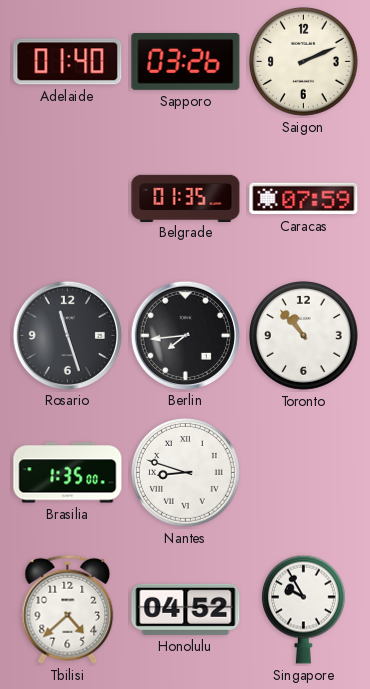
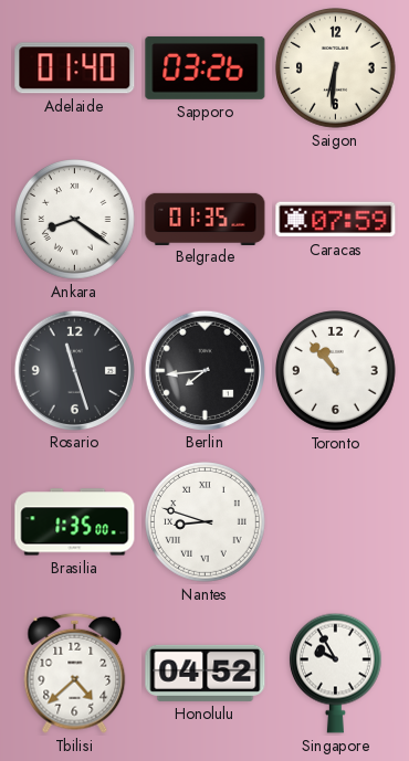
Saigon: 2:11 -> 6:31 (336, 68)
Ankara: none -> 8:21 (75, 220)
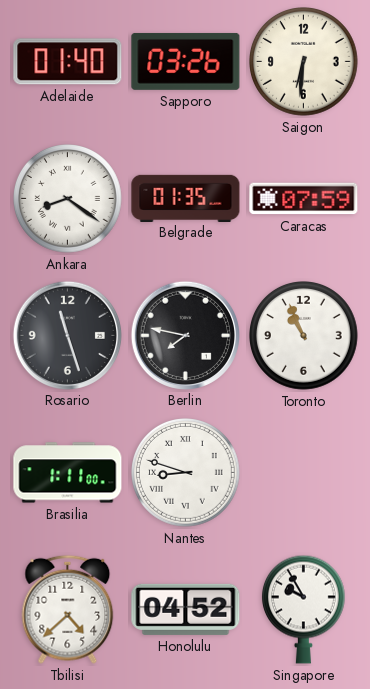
Berlin: 7:44 -> 7:47 (185, 335)
Toronto: 10:53 -> 10:56 (304, 336)
Brasilia: 1:35 -> 1:11 (68, 473)
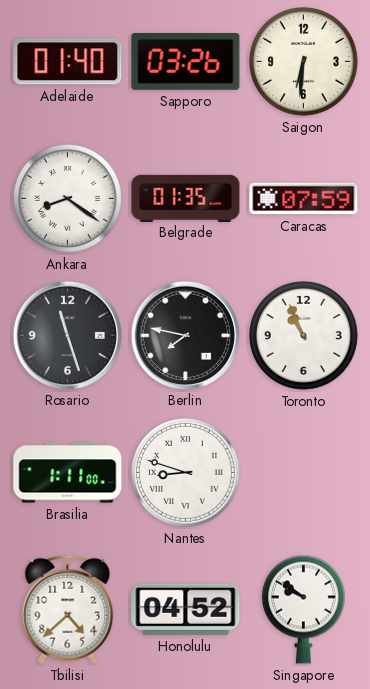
Singapore: 9:55 -> 9:51 (303, 609)
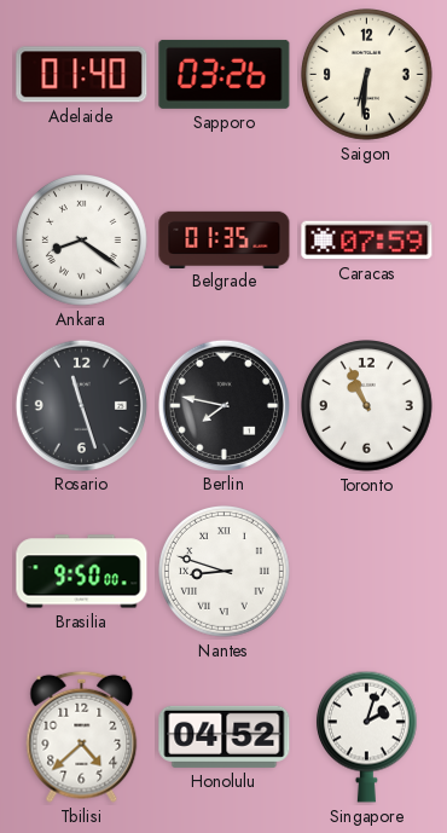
Brasilia: 1:11 -> 9:50 (82, 572)
Singapore: 9:51 -> 2:03 (366, 736)
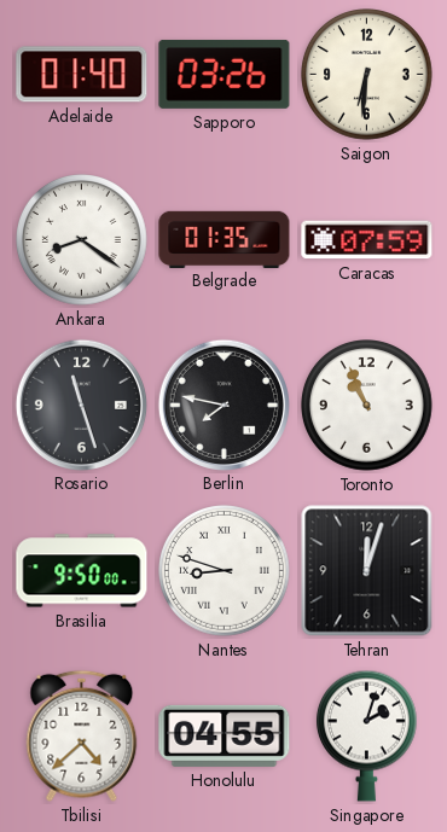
Tehran: none -> 12:03 (367, 571)
Honolulu: 04:52 -> 04:55 (225, 735)
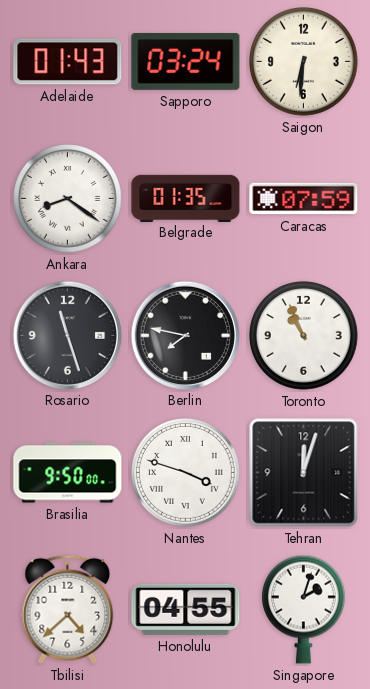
Adelaide: 01:40 -> 01:43 (68, 62)
Sapporo: 03:26 -> 03:24 (186, 61)
Nantes: 8:48 -> 3:48 (186, 473)
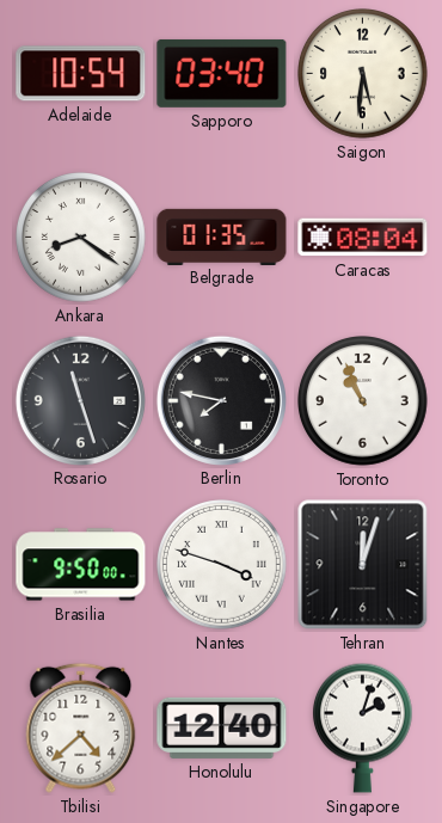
Adelaide: 01:43 -> 10:54 (81, 74)
Sapporo: 03:24 -> 03:40 (222, 73)
Saigon: 6:31 -> 5:31 (363, 74)
Caracas: 07:59 -> 08:04 (363, 238)
Honolulu: 04:55 -> 12:40 (222, 727)
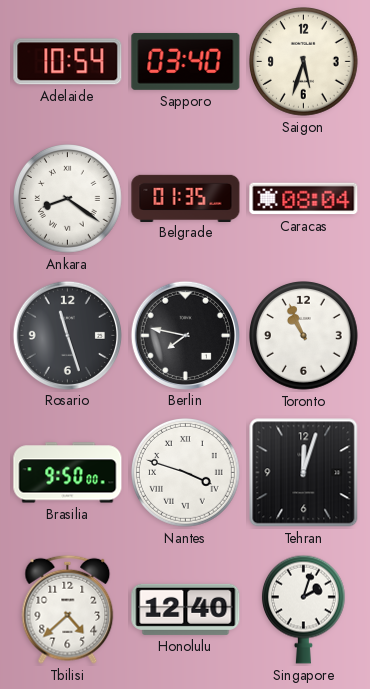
Saigon: 5:31 -> 5:33 (304, 62)
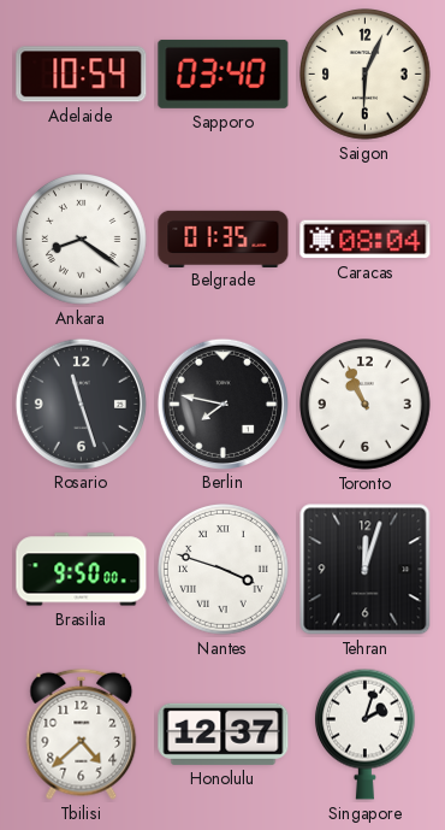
Saigon: 5:33 -> 6:04 (366, 75)
Honolulu: 12:40 -> 12:37 (224, 734)
